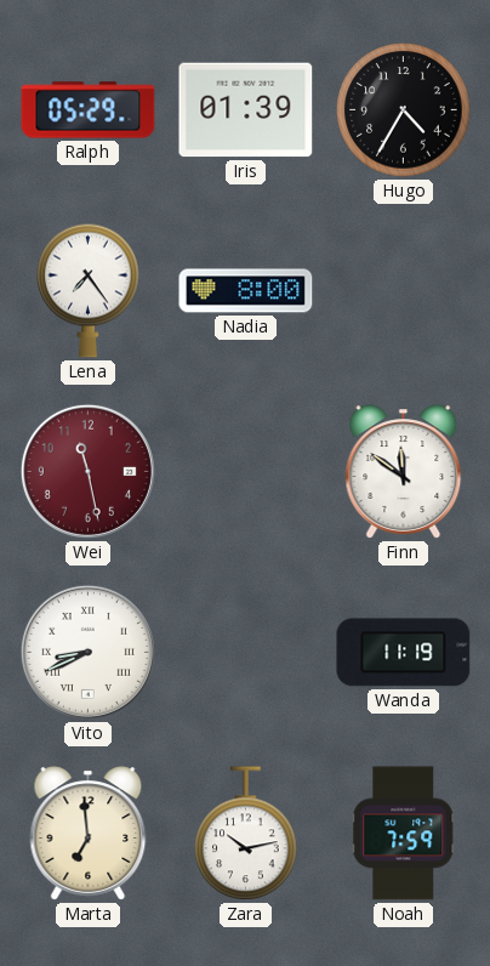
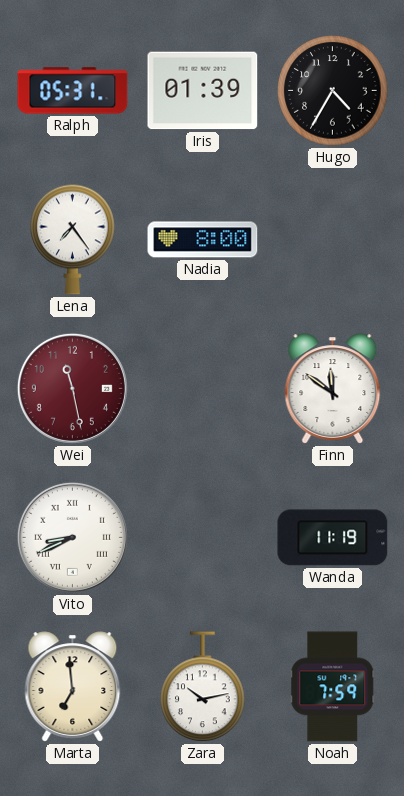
Ralph: 05:29 -> 05:31 (73, 91)
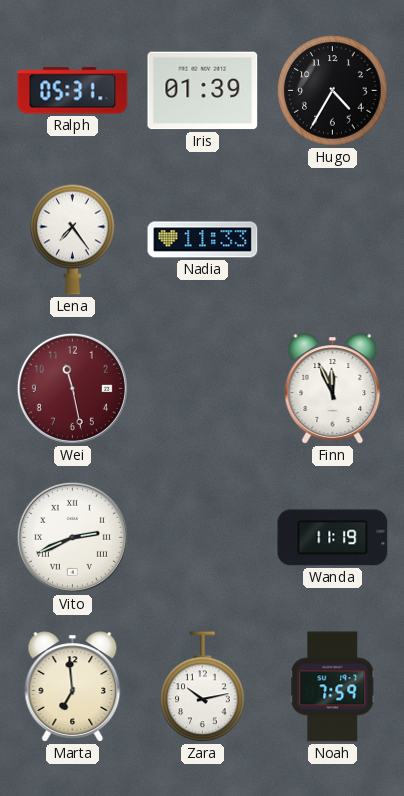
Nadia: 8:00 -> 11:33 (203, 240)
Finn: 11:51 -> 11:56 (333, 389)
Vito: 8:41 -> 2:41 (72, 537)
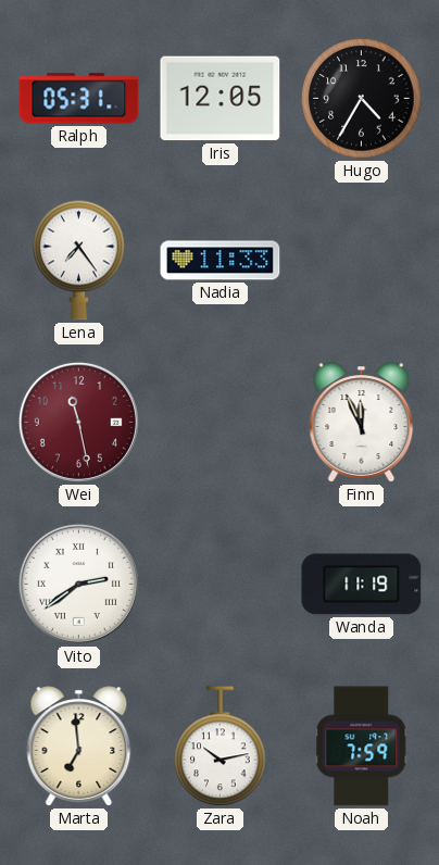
Iris: 01:39 -> 12:05 (221, 99)
Vito: 2:41 -> 2:39 (78, 584)
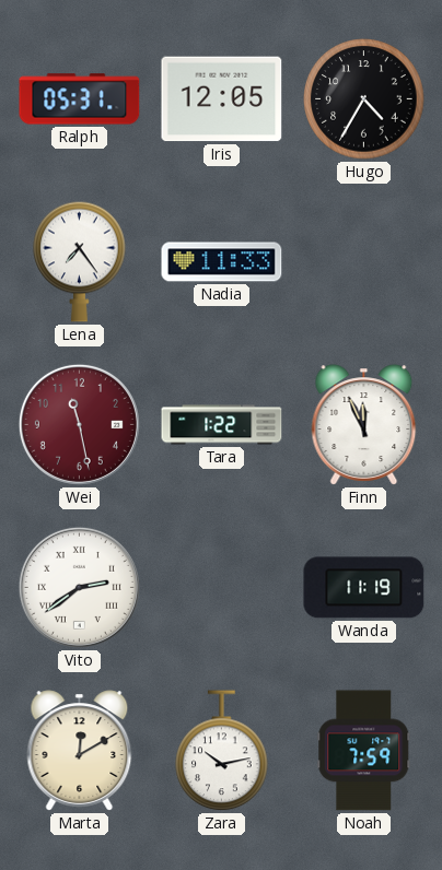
Tara: none -> 1:22 (222, 425)
Marta: 6:59 -> 12:10 (80, 751)
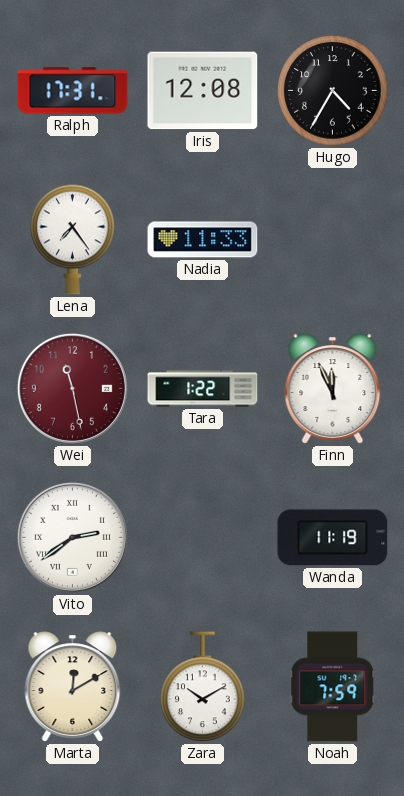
Ralph: 05:31 -> 17:31 (73, 91)
Iris: 12:05 -> 12:08 (203, 91)
Zara: 10:13 -> 10:10 (203, 687)
